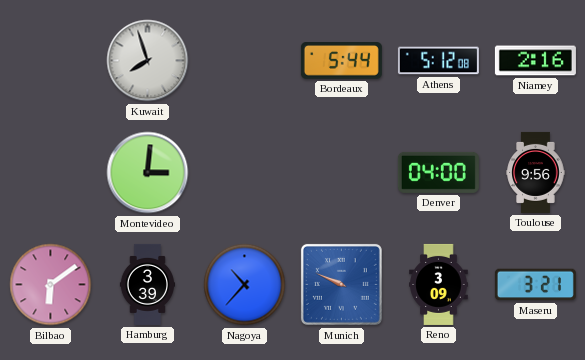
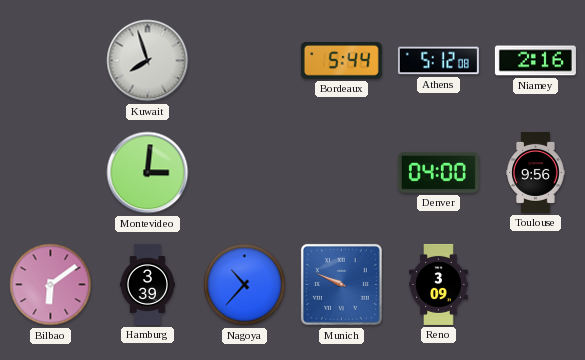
Maseru: 3:21 -> none (535, 285)
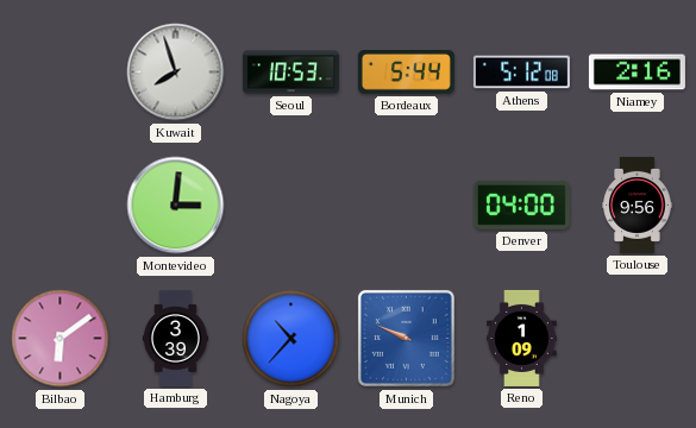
Seoul: none -> 10:53 (290, 73)
Reno: 3:09 -> 1:09 (522, 338)
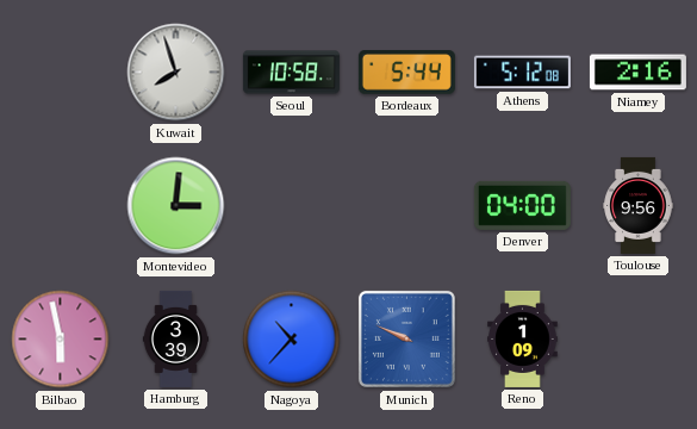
Seoul: 10:53 -> 10:58 (291, 73)
Bilbao: 6:09 -> 5:58 (61, 340)
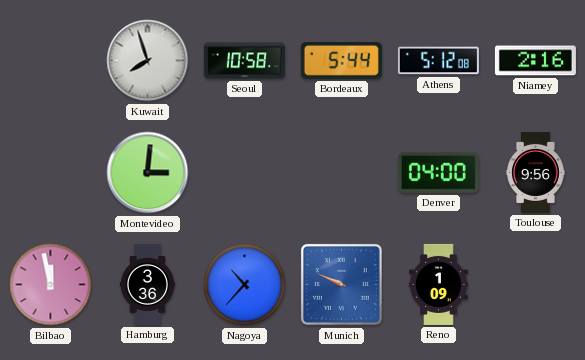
Bilbao: 5:58 -> 11:58 (51, 285)
Hamburg: 3:39 -> 3:36 (147, 284)
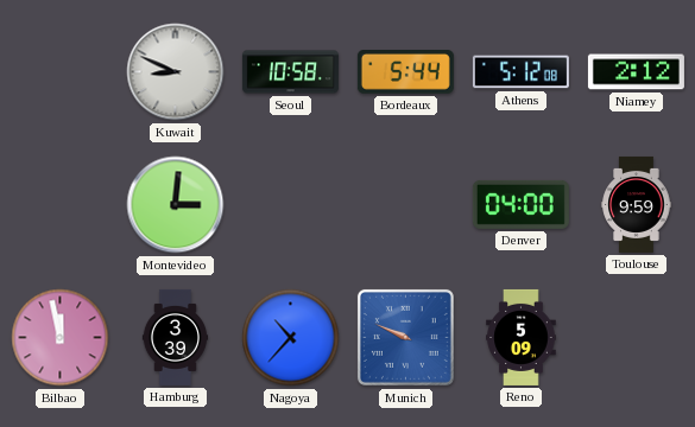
Kuwait: 7:57 -> 8:49 (176, 72)
Niamey: 2:16 -> 2:12 (636, 72)
Toulouse: 9:56 -> 9:59 (637, 204)
Hamburg: 3:36 -> 3:39 (175, 337)
Reno: 1:09 -> 5:09 (522, 337)
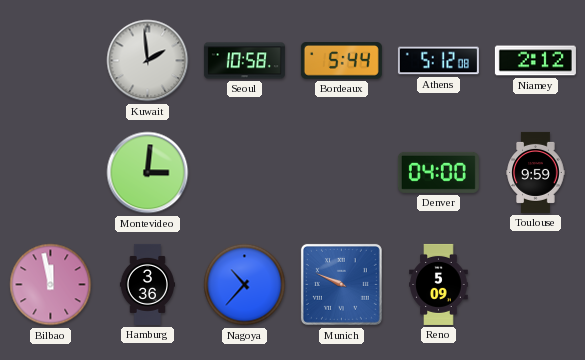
Kuwait: 8:49 -> 1:59 (148, 61)
Hamburg: 3:39 -> 3:36 (147, 284)
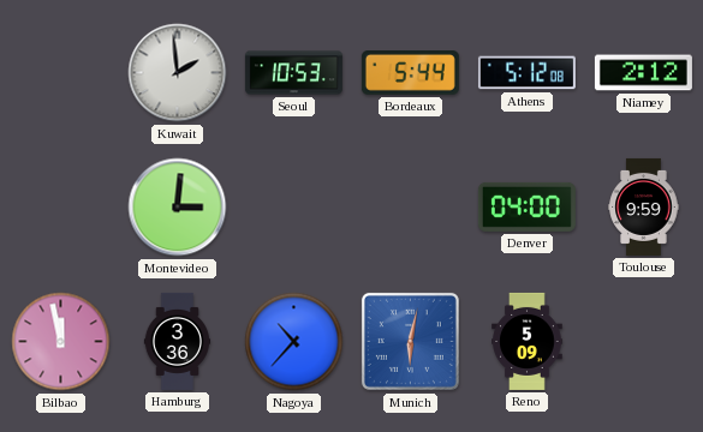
Seoul: 10:58 -> 10:53 (293, 73)
Munich: 9:49 -> 6:02 (410, 341)
